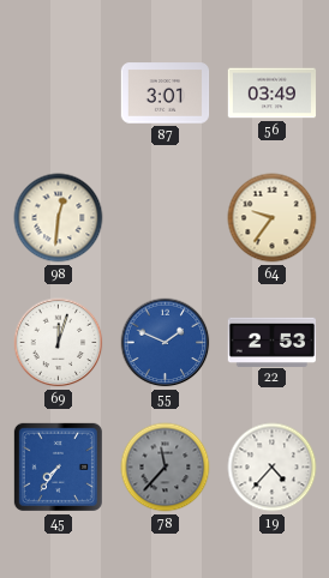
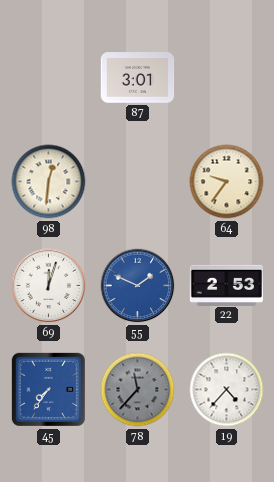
56: 03:49 -> none (273, 94)
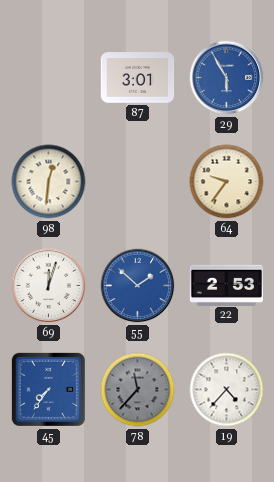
29: none -> 5:55 (227, 78)
55: 1:49 -> 1:52 (138, 286)
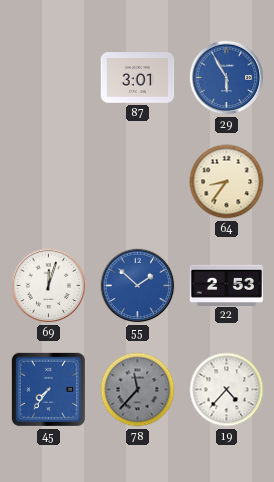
98: 12:31 -> none (49, 182)
64: 9:36 -> 8:36 (227, 182)
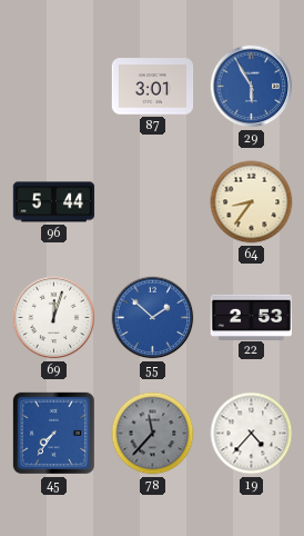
96: none -> 5:44 (54, 202)
